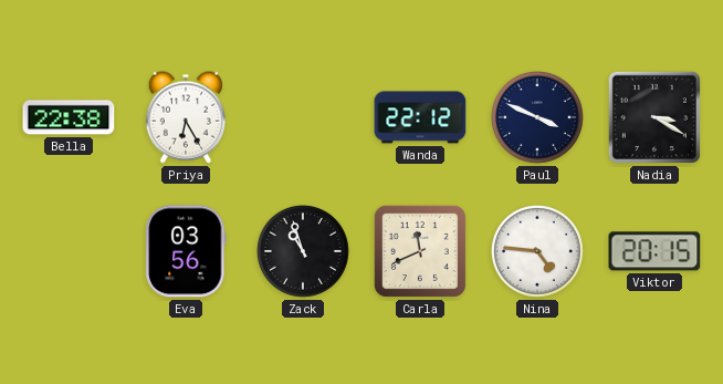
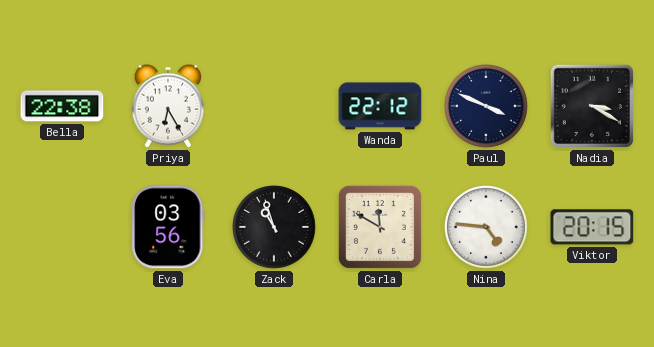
Carla: 11:41 -> 11:50 (380, 227)
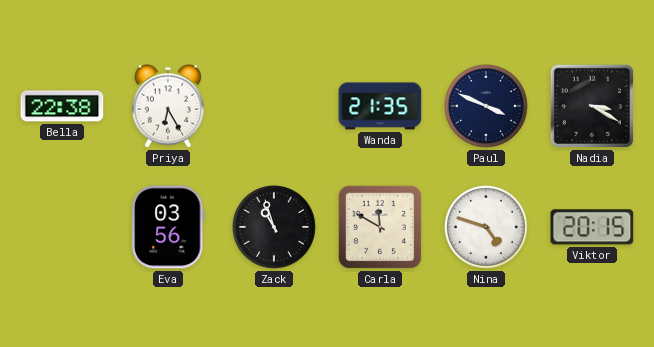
Wanda: 22:12 -> 21:35 (380, 106)
Nina: 4:46 -> 4:48 (487, 228)
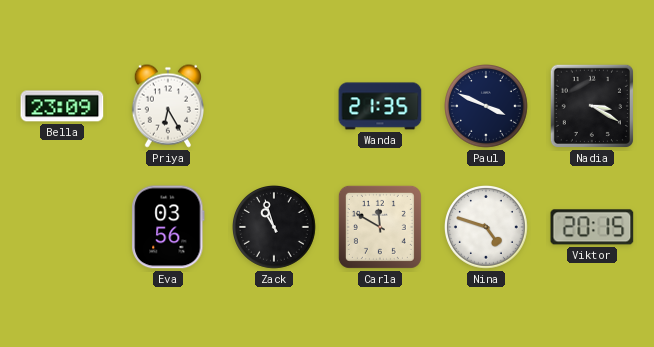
Bella: 22:38 -> 23:09 (62, 106)
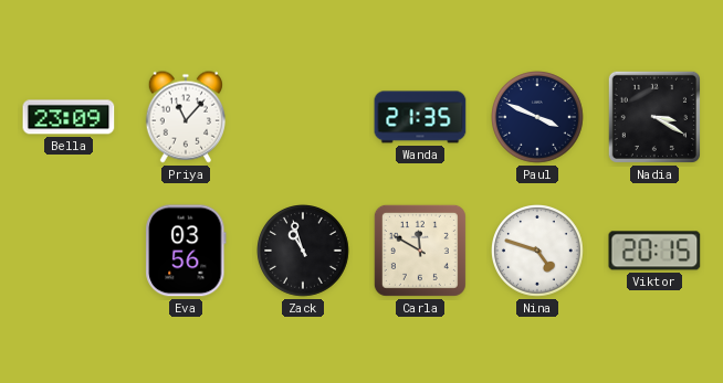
Priya: 6:25 -> 11:07 (186, 117)
